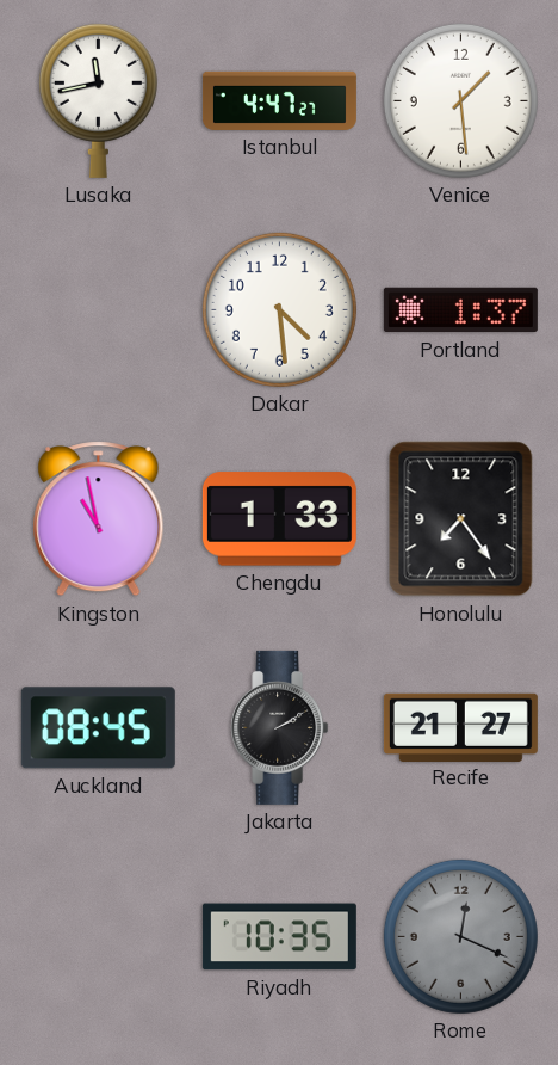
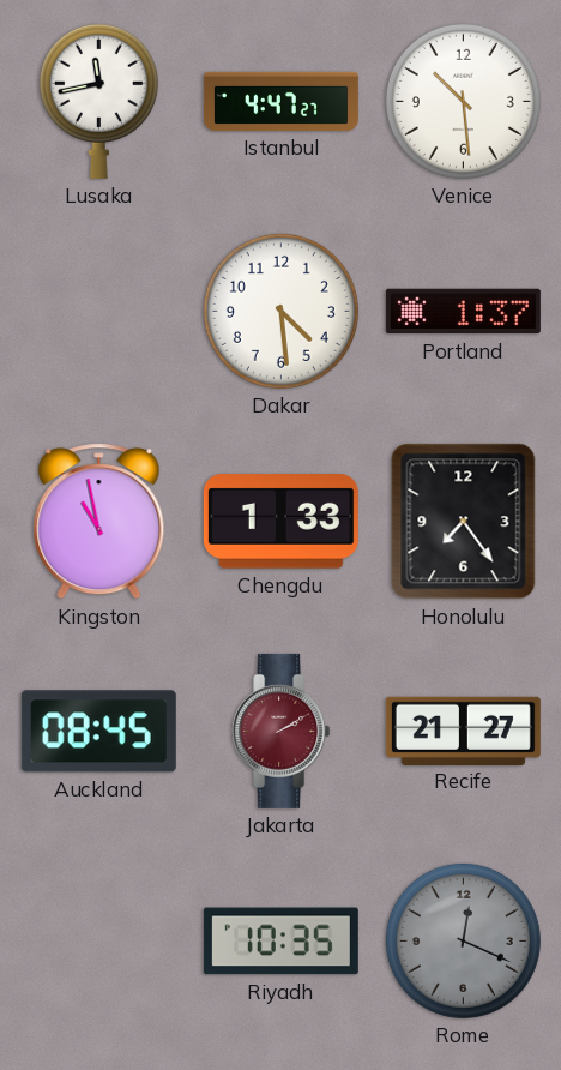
Venice: 1:29 -> 10:29 (463, 101)
Jakarta dial: black -> burgundy (282, 731)
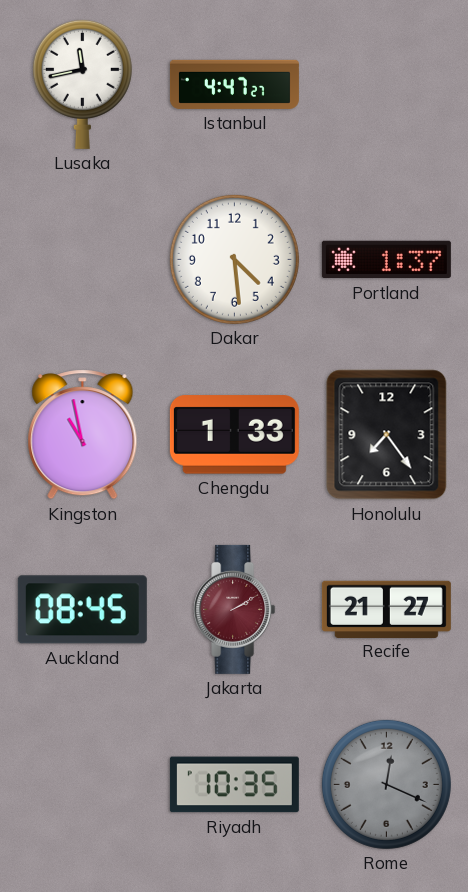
Venice: 10:29 -> none (463, 101)
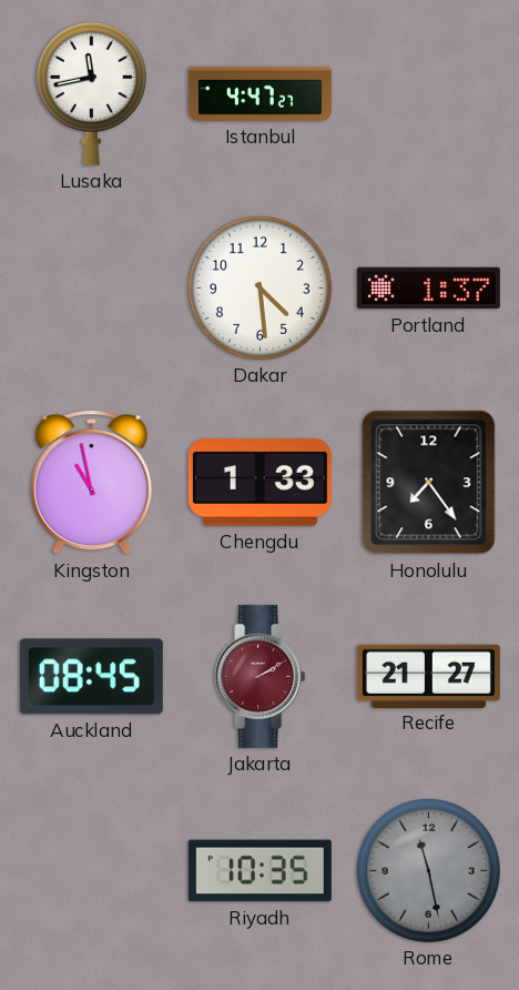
Rome: 12:19 -> 11:28 (428, 870)
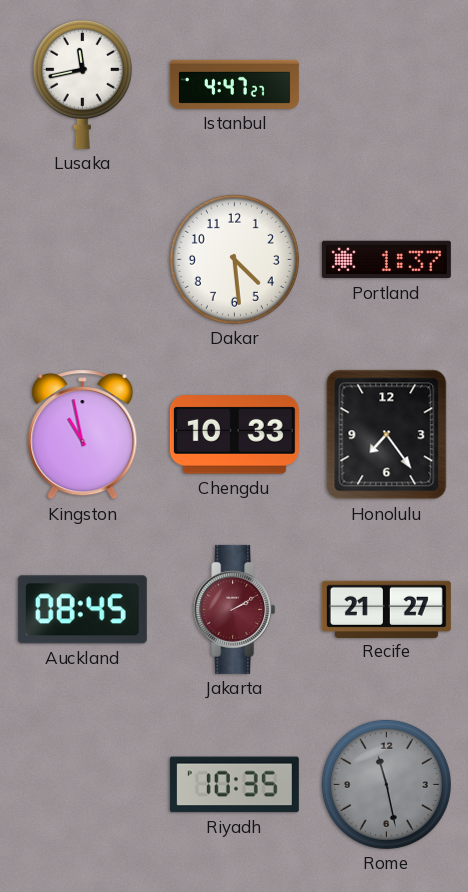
Chengdu: 1:33 -> 10:33 (234, 435)
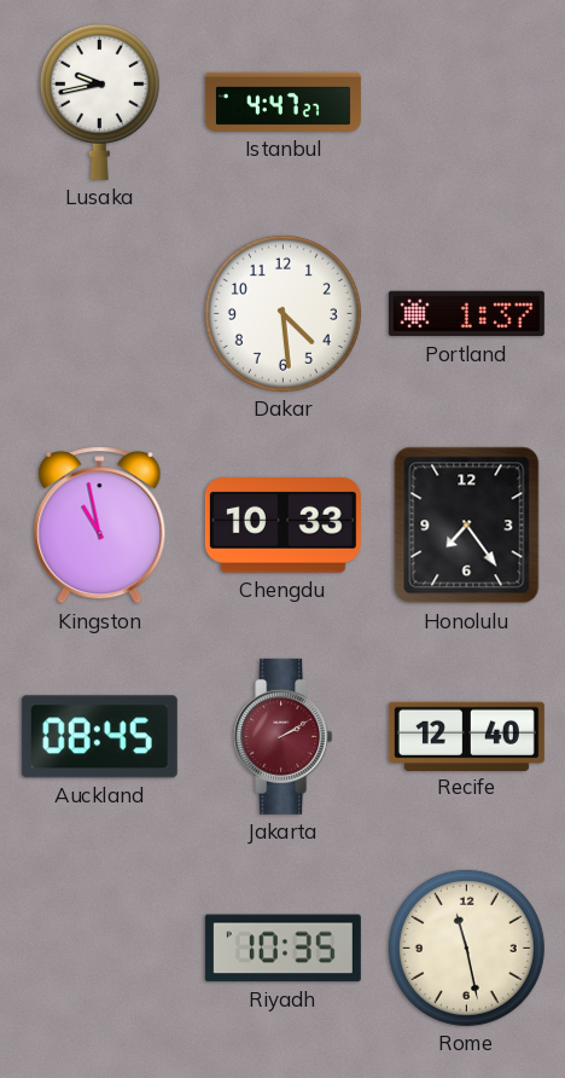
Lusaka: 11:43 -> 9:43 (99, 102)
Recife: 21:27 -> 12:40 (466, 736)
Rome dial: grey -> cream (466, 947)
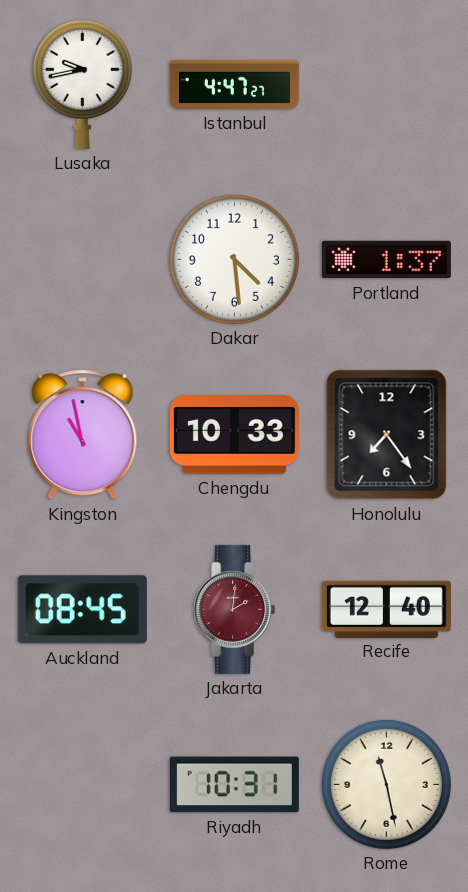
Jakarta: 2:10 -> 2:01 (235, 609)
Riyadh: 10:35 -> 10:31 (234, 785)
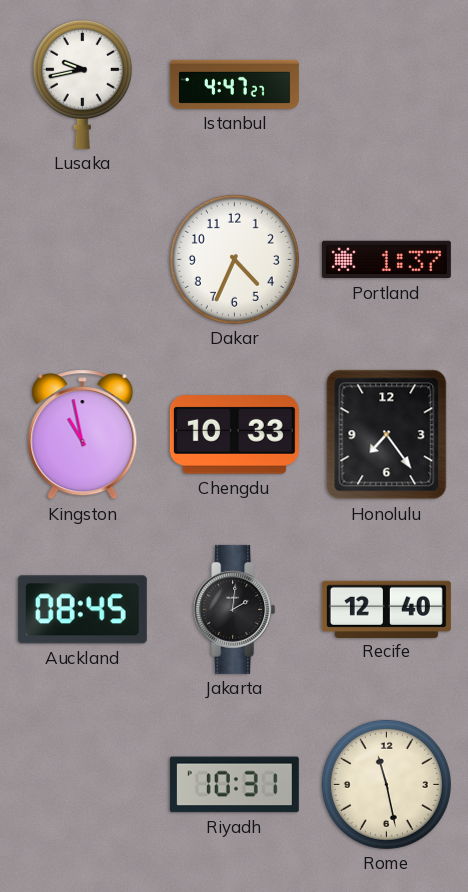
Dakar: 4:29 -> 4:34 (234, 259)
Jakarta dial: burgundy -> black (235, 609)
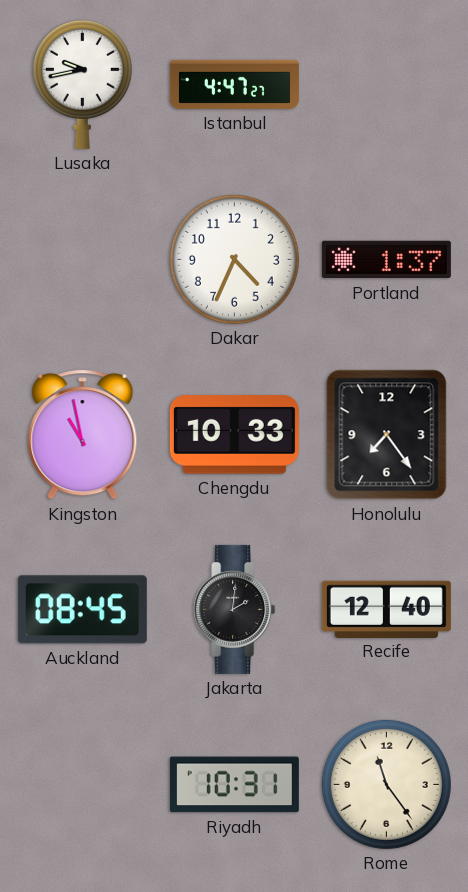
Rome: 11:28 -> 11:24 (386, 784)
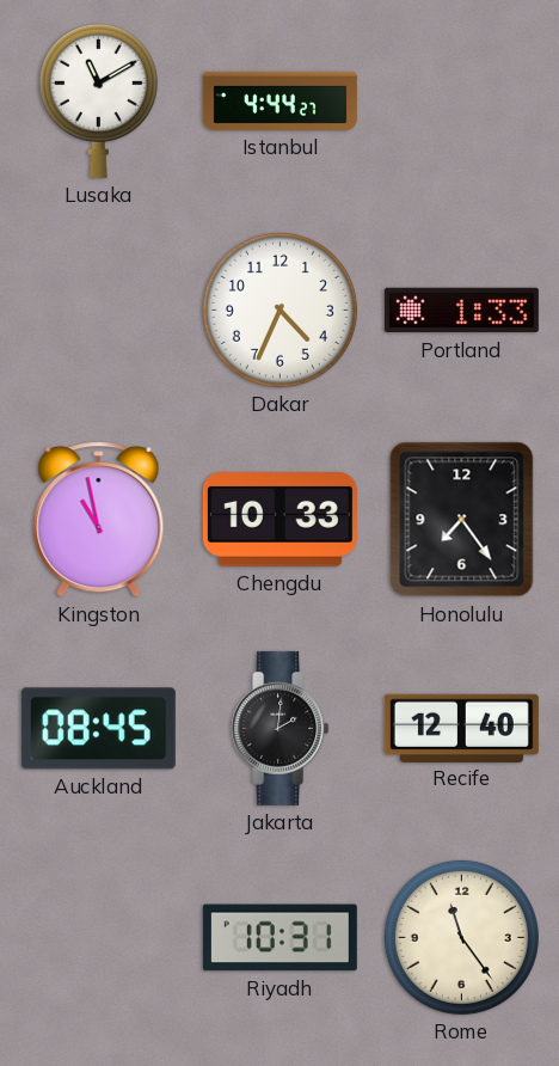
Lusaka: 9:43 -> 11:10 (98, 100)
Istanbul: 4:47 -> 4:44 (279, 100)
Portland: 1:37 -> 1:33 (461, 311)
